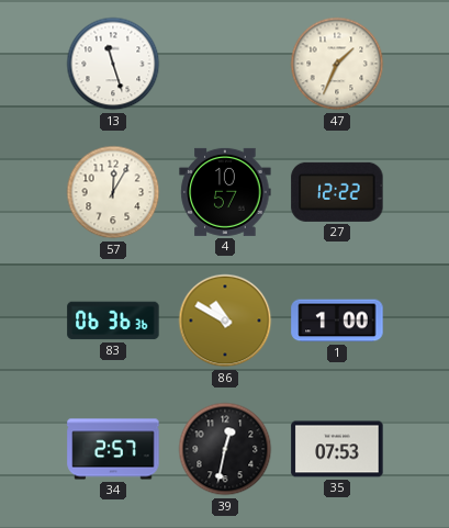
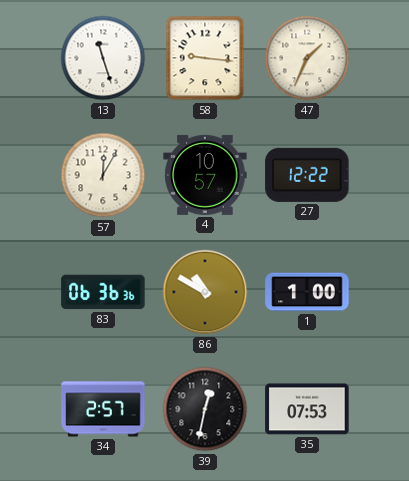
58: none -> 9:16 (205, 58)
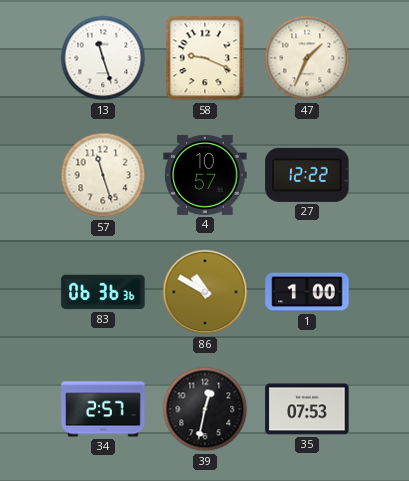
58: 9:16 -> 9:19 (205, 58)
57: 12:05 -> 11:27 (103, 175)
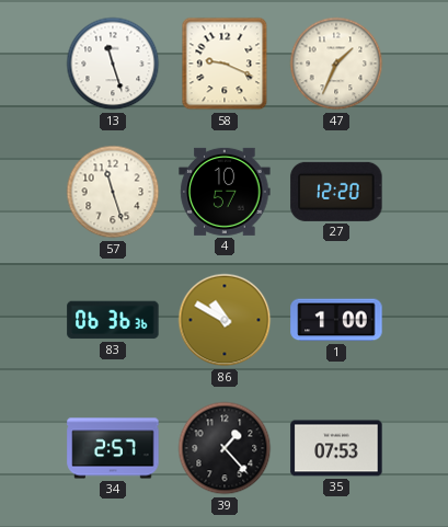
27: 12:22 -> 12:20 (336, 192)
39: 12:32 -> 1:23 (225, 448)
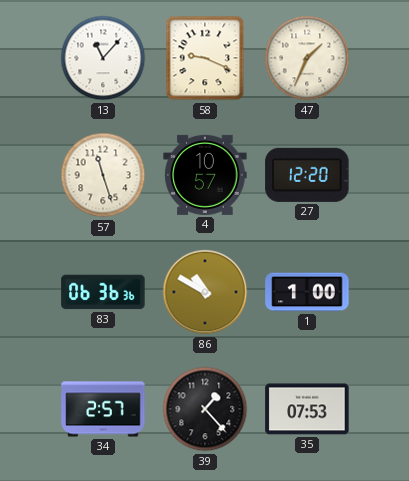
13: 11:27 -> 11:07 (103, 58)
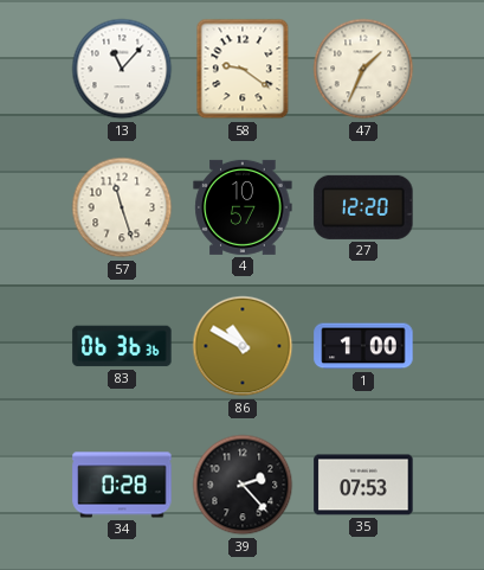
58: 9:19 -> 9:21 (243, 69)
34: 2:57 -> 0:28 (122, 485)
39: 1:23 -> 2:23 (243, 485)
